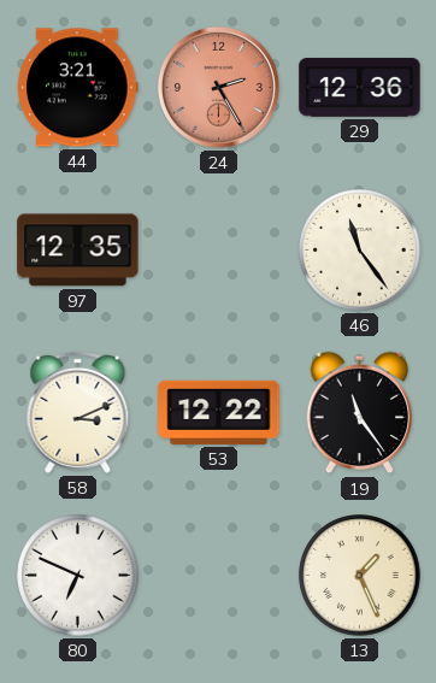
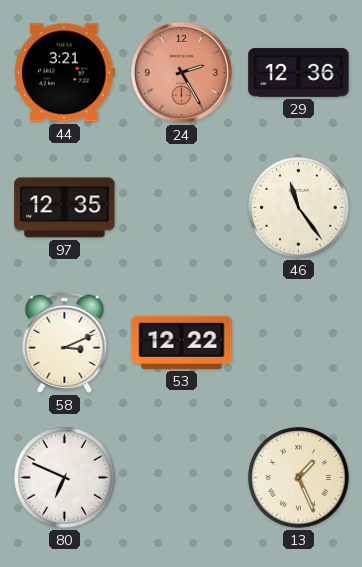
19: 11:24 -> none (360, 413)
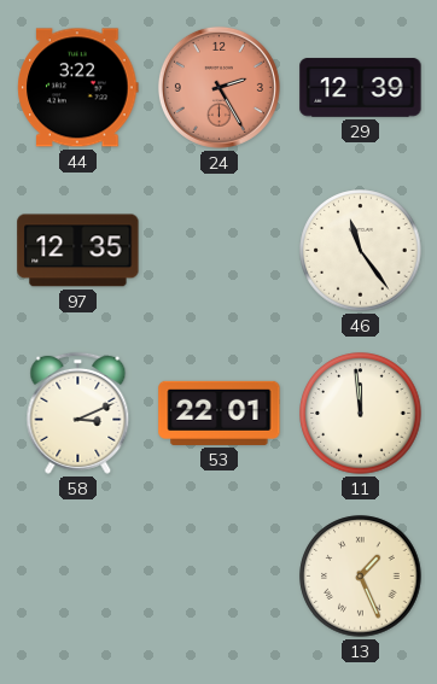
44: 3:21 -> 3:22 (78, 88)
29: 12:36 -> 12:39 (361, 88)
53: 12:22 -> 22:01 (220, 413)
11: none -> 11:59 (361, 414)
80: 6:49 -> none (65, 478)
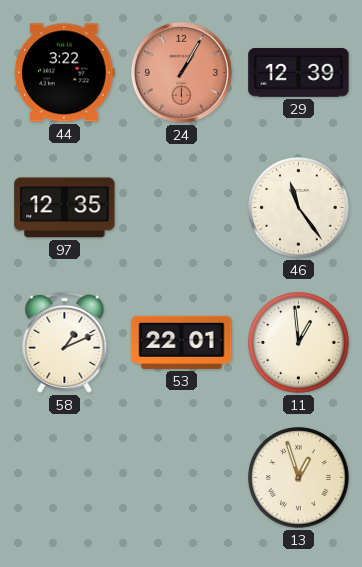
24: 2:25 -> 1:05 (181, 72)
58: 3:11 -> 1:11 (65, 342)
11: 11:59 -> 12:59 (299, 343)
13: 1:26 -> 12:57 (299, 478)
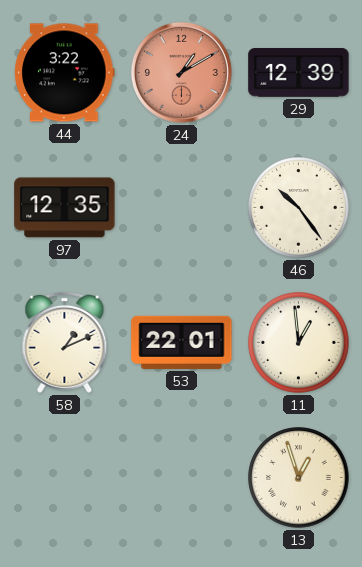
24: 1:05 -> 1:10 (181, 72)
46: 11:24 -> 10:24 (299, 208)
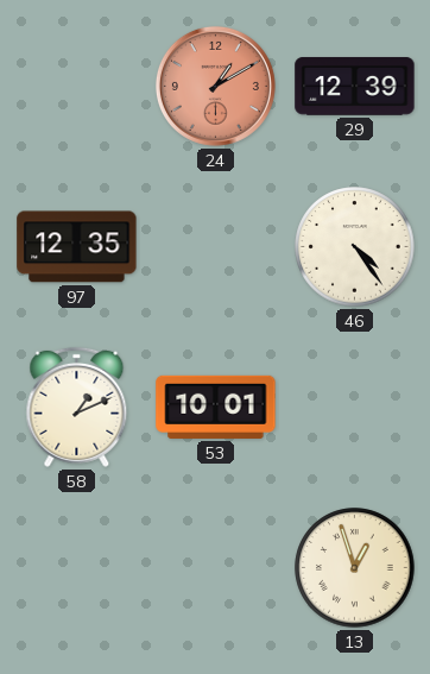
44: 3:22 -> none (65, 73)
46: 10:24 -> 4:24 (355, 247)
53: 22:01 -> 10:01 (216, 407)
11: 12:59 -> none (299, 343)
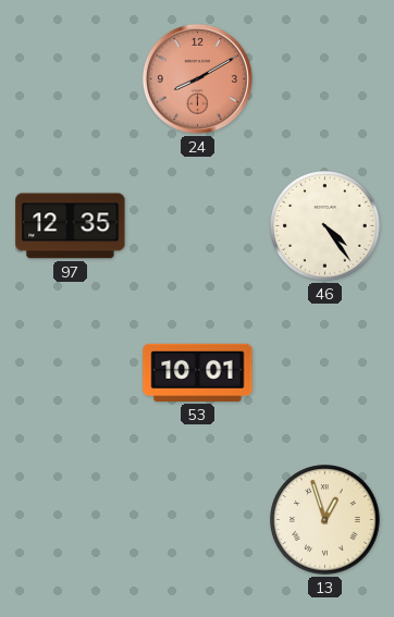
24: 1:10 -> 8:10 (197, 78)
29: 12:39 -> none (355, 87)
58: 1:11 -> none (77, 407)
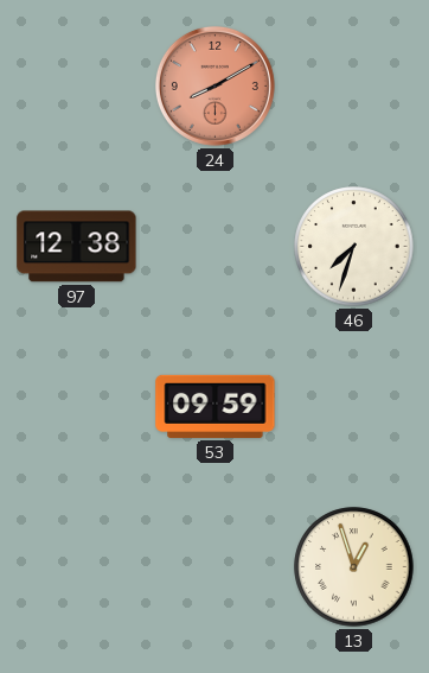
97: 12:35 -> 12:38 (77, 247)
46: 4:24 -> 7:33 (354, 247)
53: 10:01 -> 09:59 (216, 406)
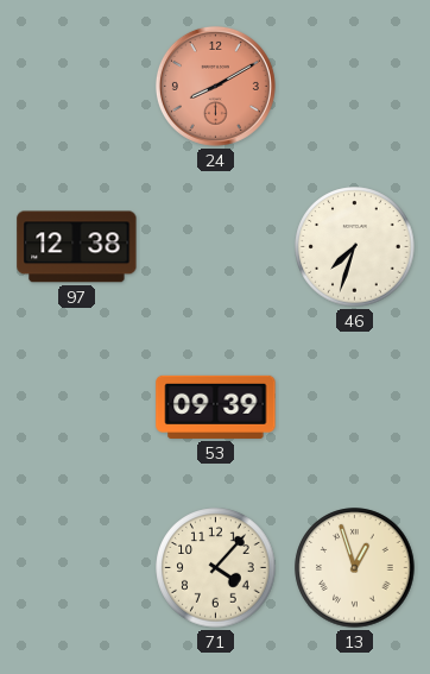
53: 09:59 -> 09:39 (216, 407)
71: none -> 4:07 (216, 568)
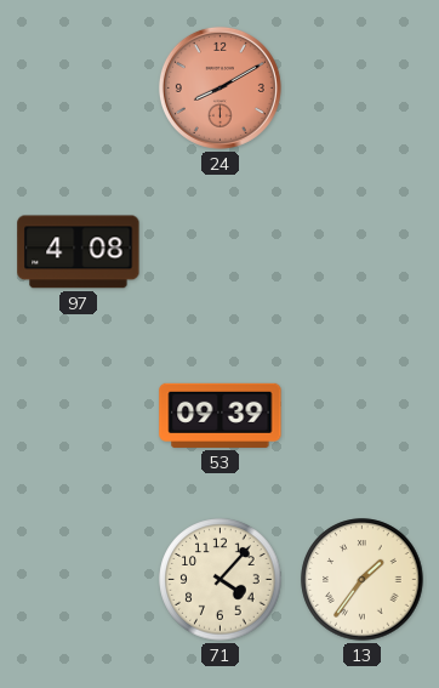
97: 12:38 -> 4:08 (79, 252)
46: 7:33 -> none (355, 247)
13: 12:57 -> 1:36 (363, 580)
